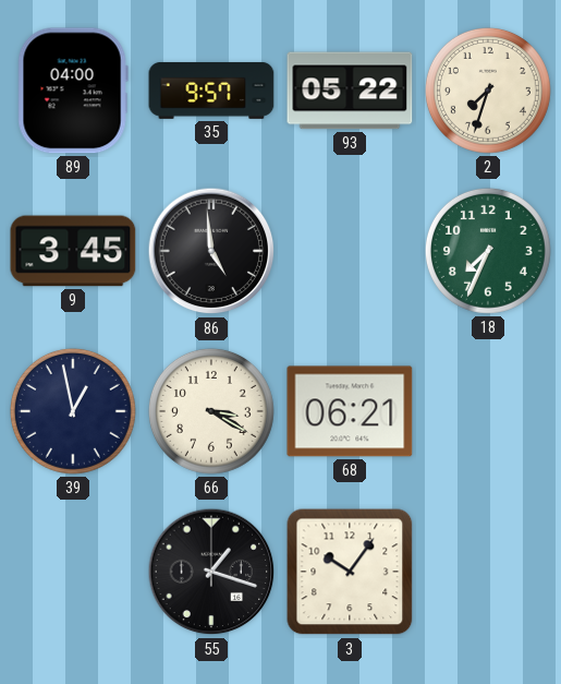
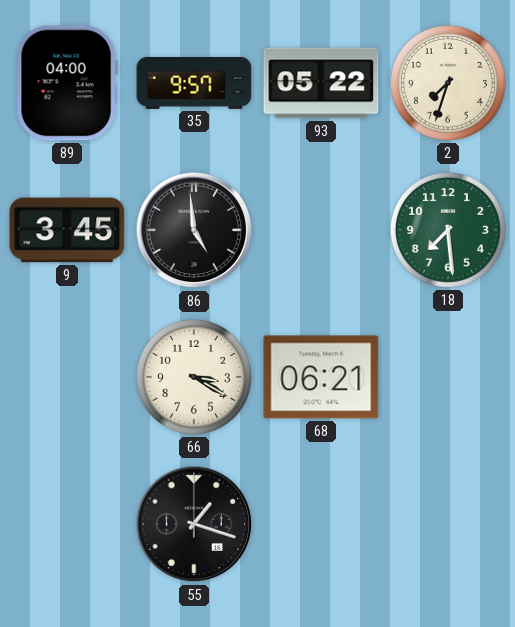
18: 7:34 -> 7:29 (448, 230)
39: 12:58 -> none (73, 411)
3: 10:06 -> none (350, 572)
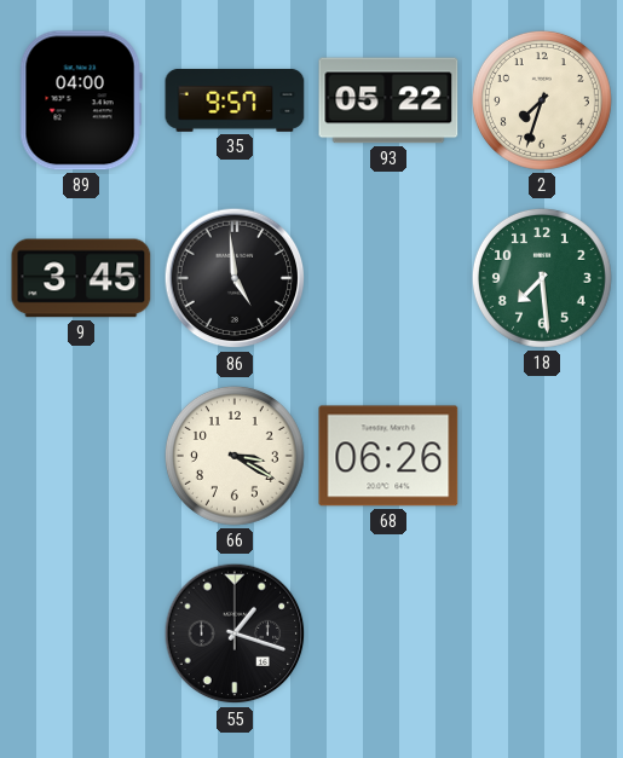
68: 06:21 -> 06:26 (388, 456)
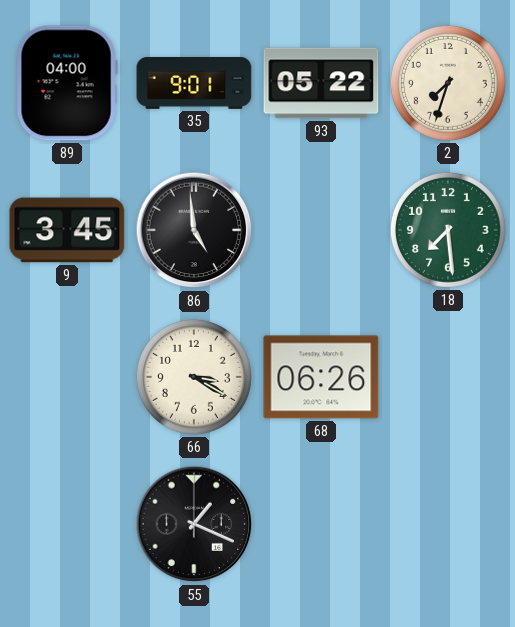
35: 9:57 -> 9:01 (194, 83)
55: 1:18 -> 1:19 (194, 524)
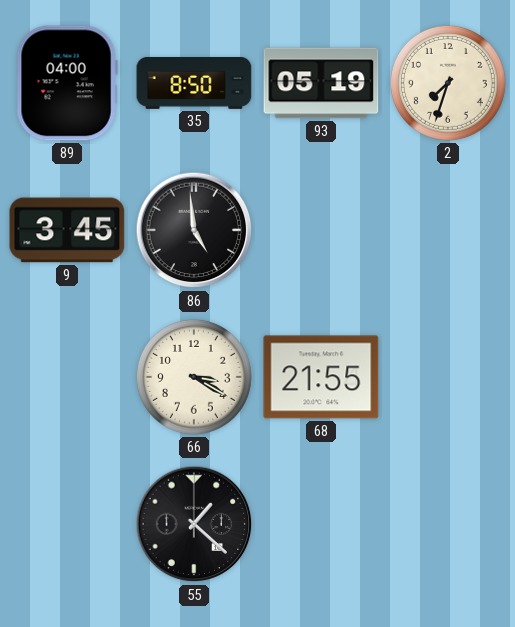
35: 9:01 -> 8:50 (194, 83)
93: 05:22 -> 05:19 (321, 83)
18: 7:29 -> none (448, 230)
68: 06:26 -> 21:55 (321, 377)
55: 1:19 -> 1:22 (194, 524)
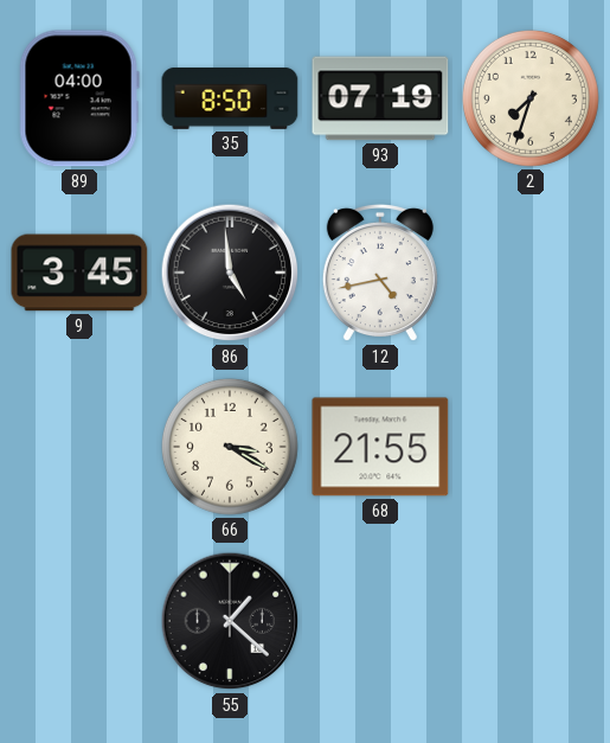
93: 05:19 -> 07:19 (380, 98)
12: none -> 4:43 (380, 273)
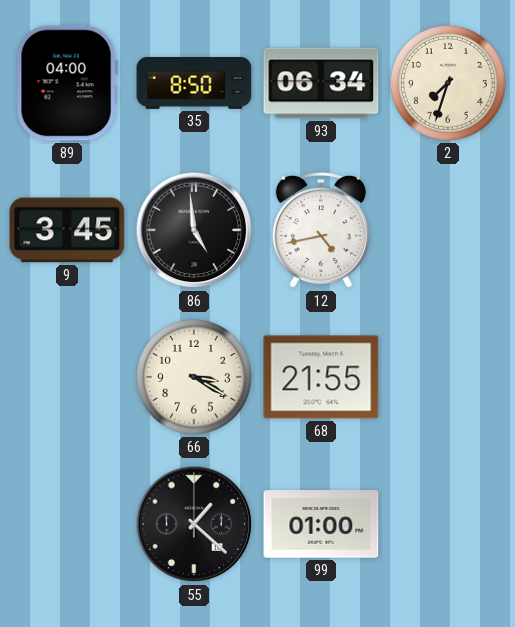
93: 07:19 -> 06:34 (321, 83)
99: none -> 01:00 (321, 524)
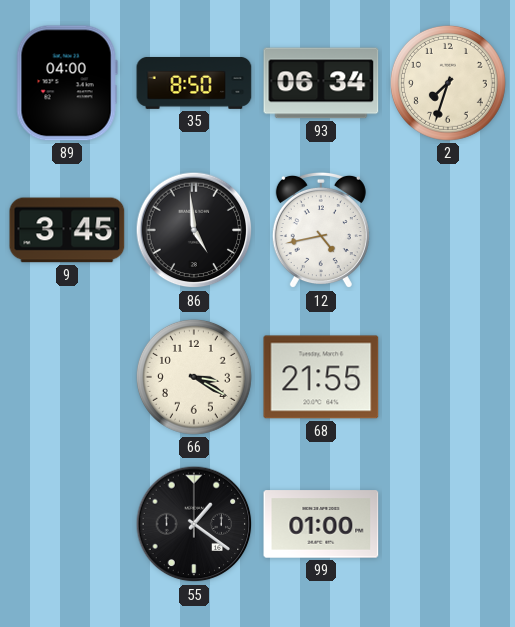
55: 1:22 -> 1:21 (194, 524)
